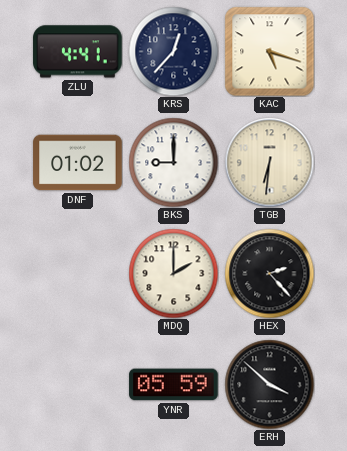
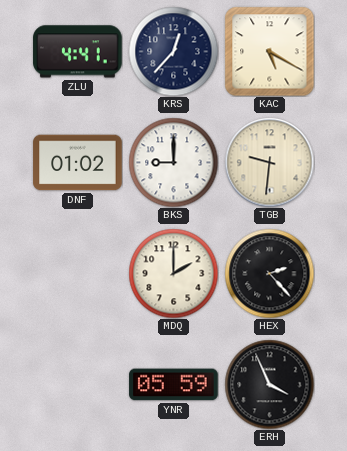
KAC: 5:18 -> 5:20 (269, 51)
TGB: 6:31 -> 9:31 (269, 162)
ERH: 3:52 -> 3:56 (269, 384)
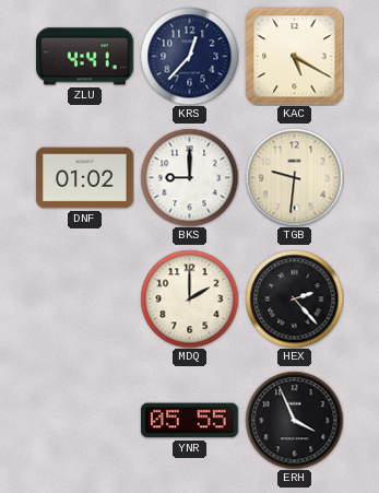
YNR: 05:59 -> 05:55 (190, 421)
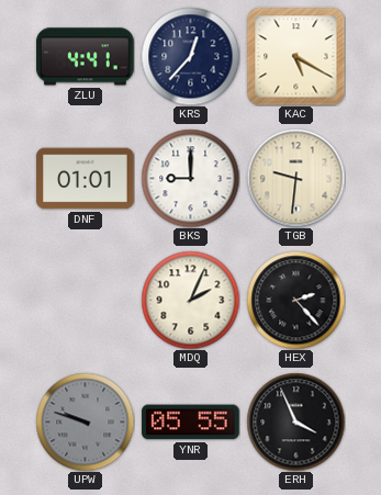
DNF: 01:02 -> 01:01 (86, 179)
MDQ: 2:00 -> 2:04 (190, 300)
UPW: none -> 9:48 (85, 421)
